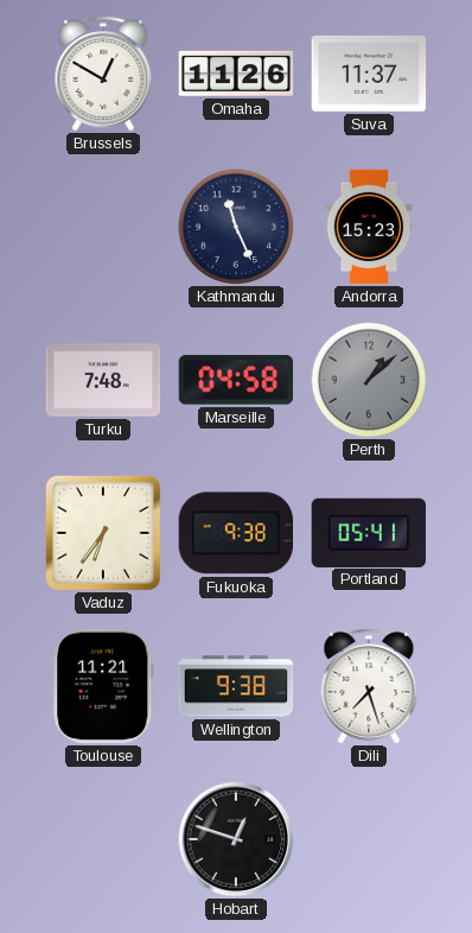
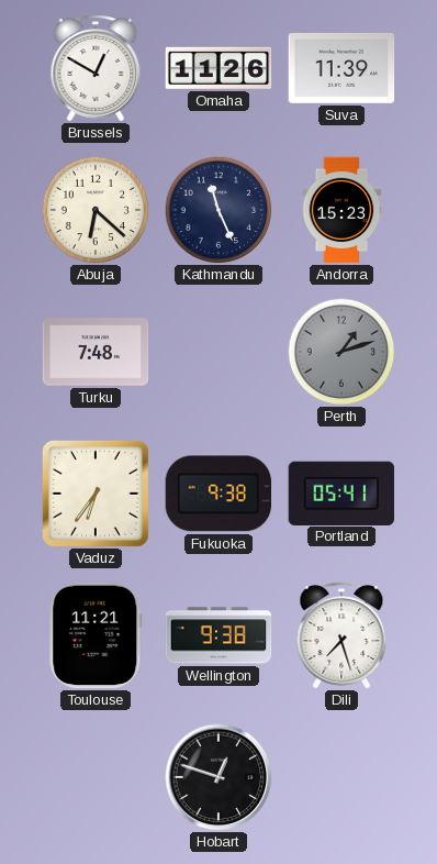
Suva: 11:37 -> 11:39 (341, 68)
Abuja: none -> 6:22 (96, 210)
Marseille: 04:58 -> none (236, 380)
Perth: 1:08 -> 1:12 (341, 352)
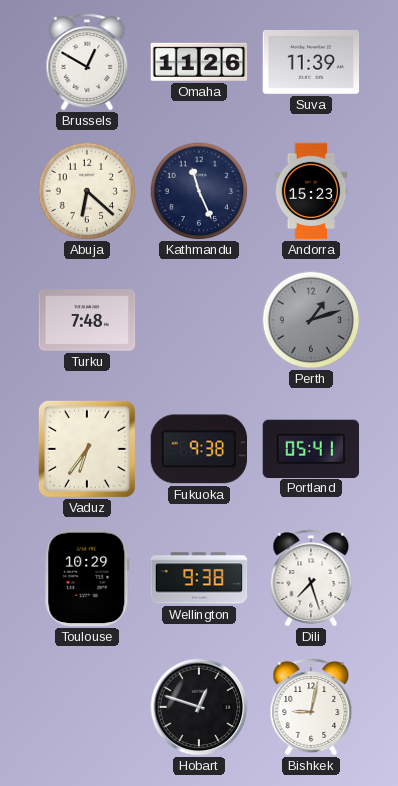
Toulouse: 11:21 -> 10:29 (87, 578)
Bishkek: none -> 9:02 (311, 707)
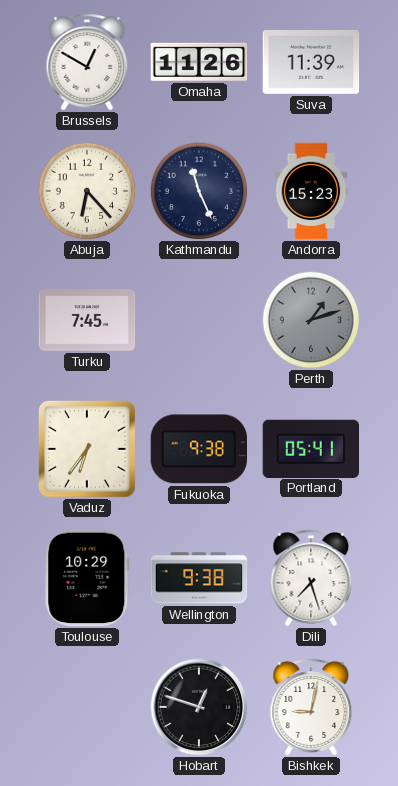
Abuja: 6:22 -> 6:23 (87, 191)
Turku: 7:48 -> 7:45 (87, 320)
